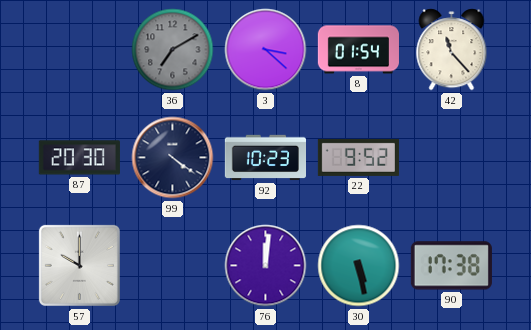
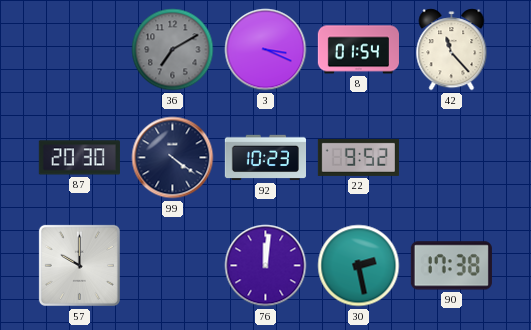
3: 3:22 -> 3:19 (266, 50)
30: 5:28 -> 2:28 (359, 266)
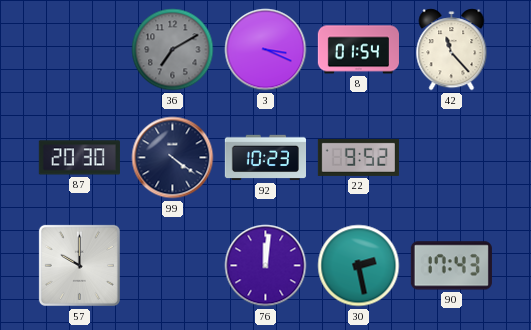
90: 17:38 -> 17:43 (451, 266)
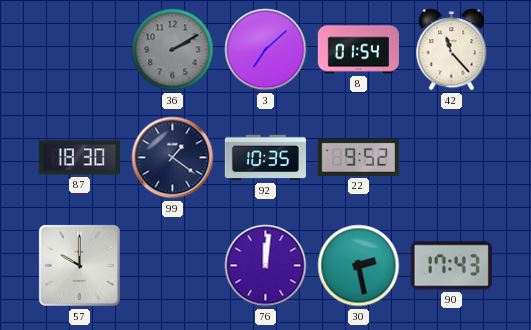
36: 7:10 -> 2:10 (173, 50)
3: 3:19 -> 7:08 (266, 50)
87: 20:30 -> 18:30 (79, 158)
99: 4:21 -> 1:21 (173, 158)
92: 10:23 -> 10:35 (265, 158)
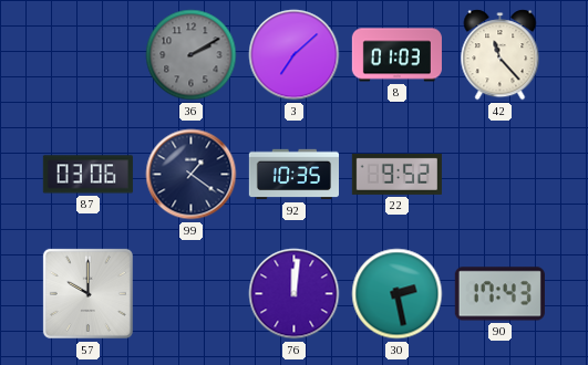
8: 01:54 -> 01:03 (396, 55)
87: 18:30 -> 03:06 (87, 175)
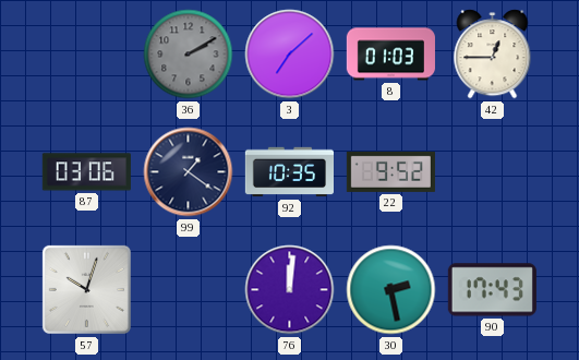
42: 11:23 -> 12:45 (493, 55)
57: 10:00 -> 10:03 (86, 289)
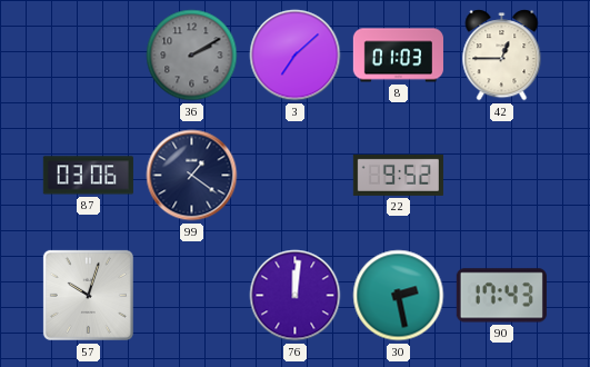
92: 10:35 -> none (289, 172)
